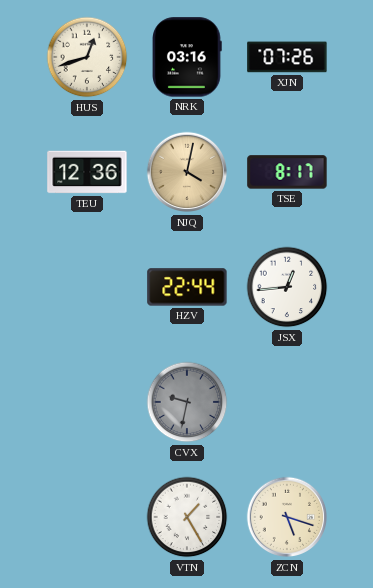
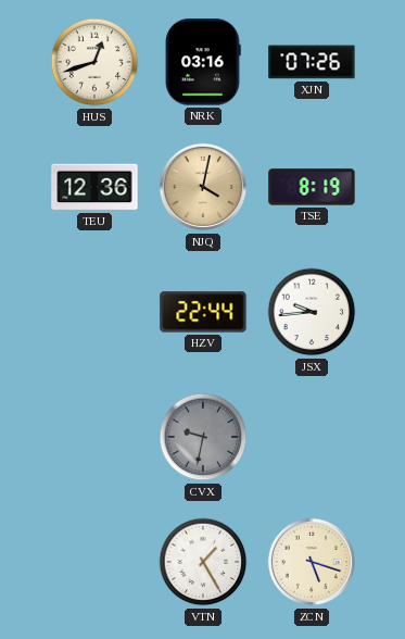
TSE: 8:17 -> 8:19 (312, 187)
JSX: 12:44 -> 9:44 (312, 312)
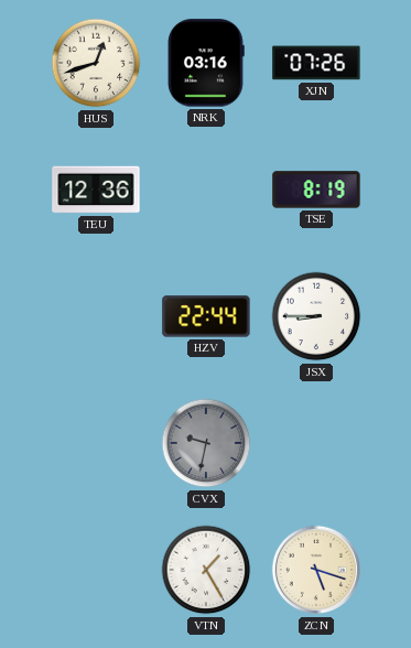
NJQ: 4:02 -> none (203, 187)
JSX: 9:44 -> 8:45 (316, 316)
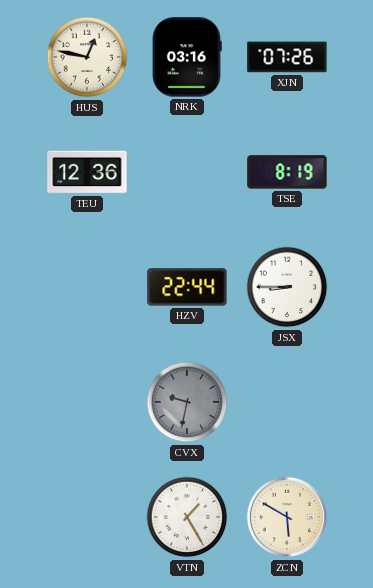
HUS: 12:42 -> 12:47 (87, 57)
ZCN: 5:18 -> 5:50 (287, 517)
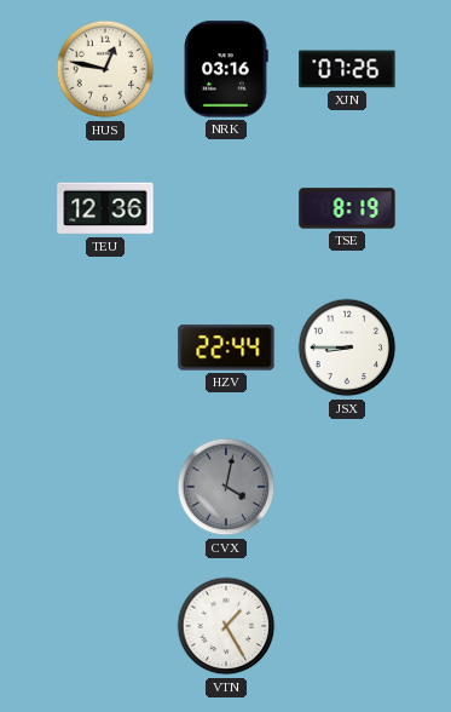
CVX: 9:32 -> 4:02 (226, 487)
ZCN: 5:50 -> none (287, 517)
